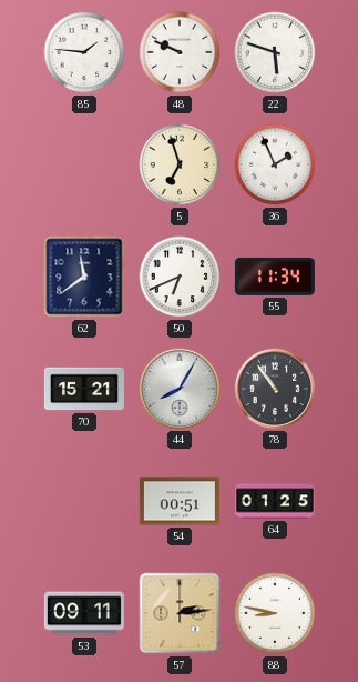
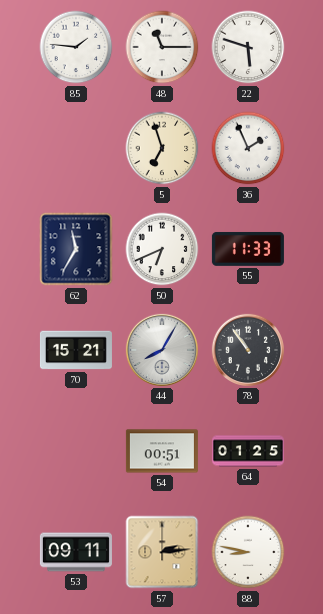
48: 9:49 -> 11:15 (162, 47)
62: 11:39 -> 11:35 (76, 249)
55: 11:34 -> 11:33 (248, 249)
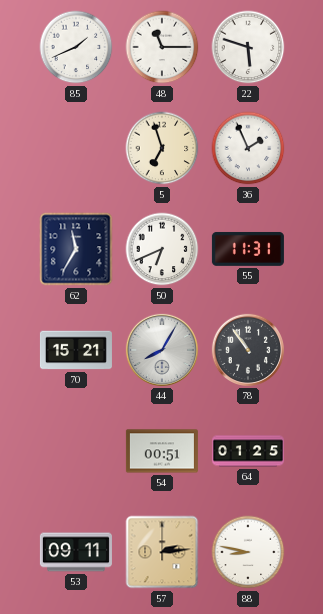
85: 1:46 -> 1:41 (76, 47)
55: 11:33 -> 11:31 (248, 249)
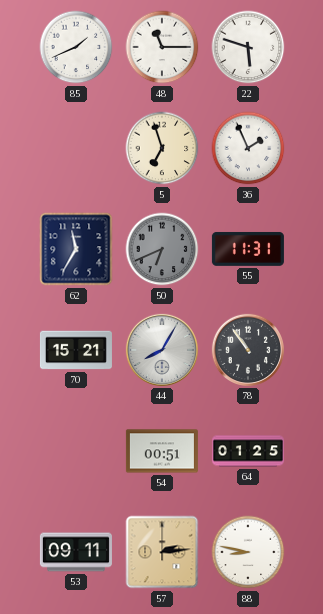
50 dial: white -> grey (162, 249)
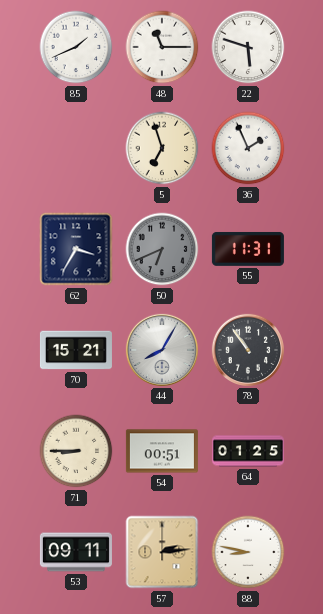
62: 11:35 -> 3:35 (76, 249)
71: none -> 8:45 (76, 451)
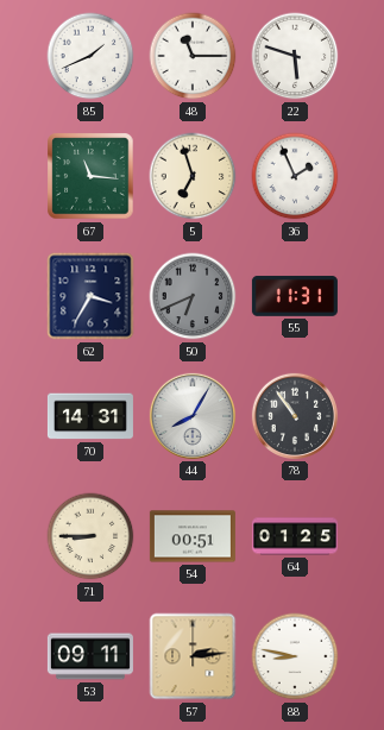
67: none -> 11:16 (90, 176)
70: 15:21 -> 14:31 (90, 416)
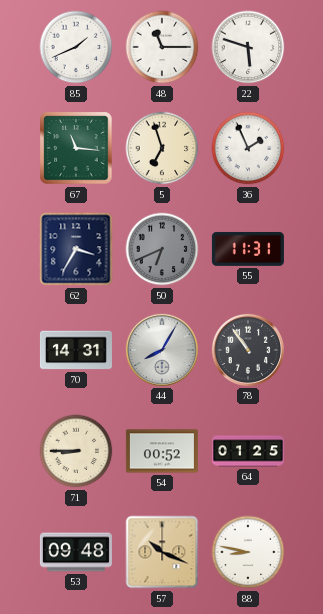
54: 00:51 -> 00:52 (162, 451)
53: 09:11 -> 09:48 (76, 552)
57: 2:14 -> 10:19 (162, 552)
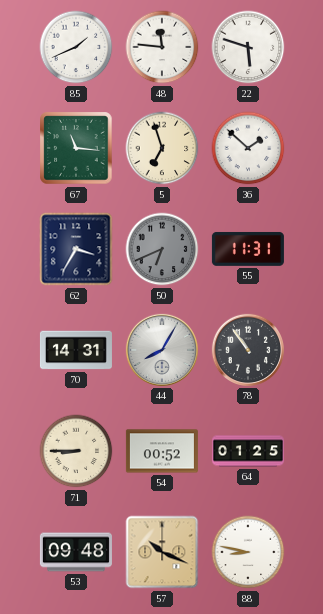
48: 11:15 -> 11:46 (162, 47)
36: 1:56 -> 1:52 (248, 148)
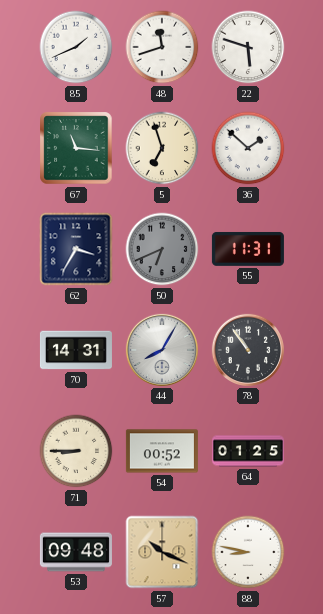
48: 11:46 -> 11:42 (162, 47)
